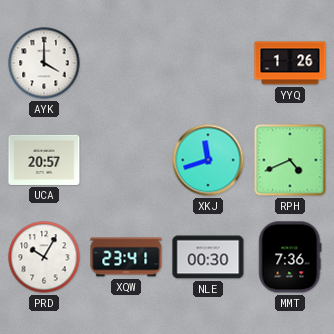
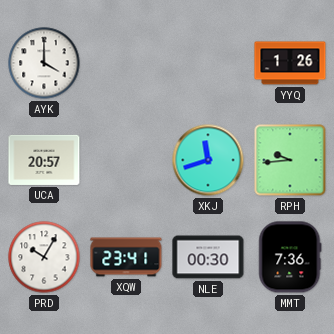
RPH: 4:41 -> 9:44 (290, 160)
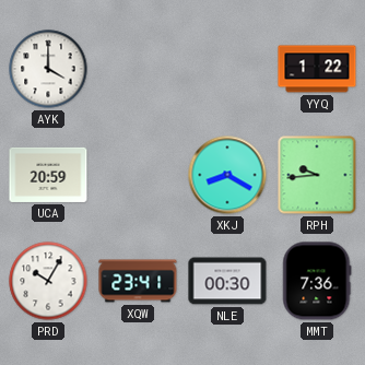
YYQ: 1:26 -> 1:22 (317, 69)
UCA: 20:57 -> 20:59 (48, 175)
XKJ: 11:42 -> 8:20 (227, 175)
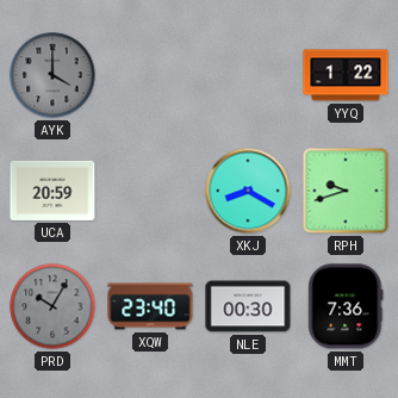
AYK dial: white -> grey (52, 75)
RPH: 9:44 -> 9:42 (346, 191)
PRD dial: white -> grey (52, 306)
XQW: 23:41 -> 23:40 (150, 306)
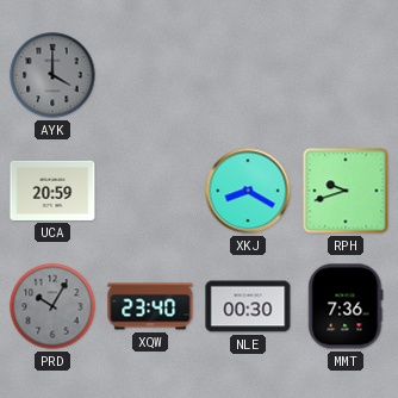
YYQ: 1:22 -> none (346, 75)
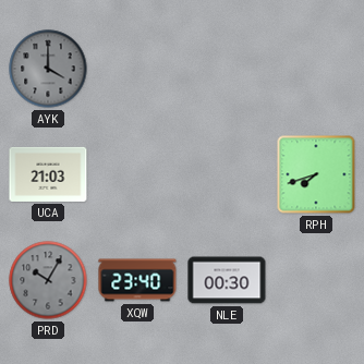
UCA: 20:59 -> 21:03 (48, 174)
XKJ: 8:20 -> none (248, 191)
RPH: 9:42 -> 7:42 (316, 174)
MMT: 7:36 -> none (346, 306)
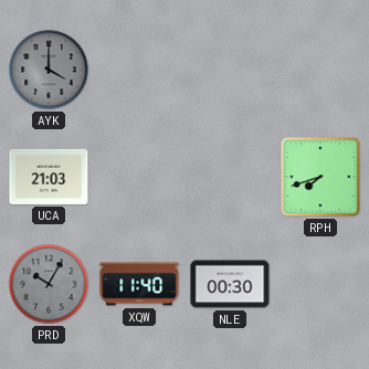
XQW: 23:40 -> 11:40 (139, 284)
